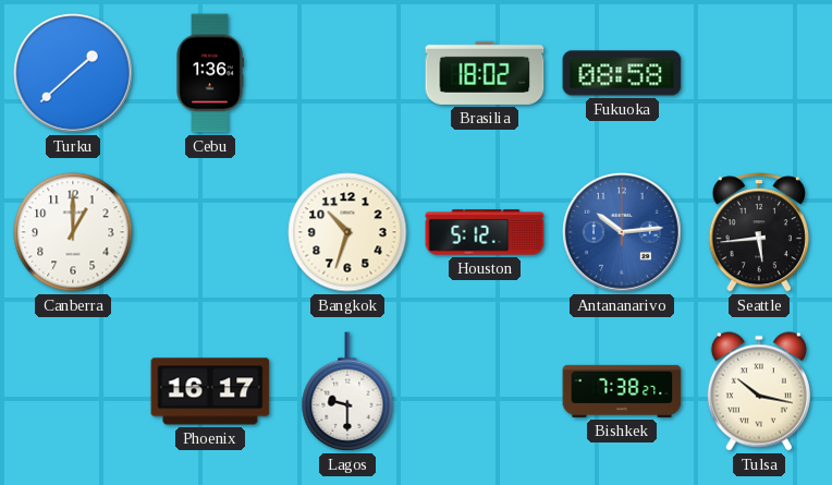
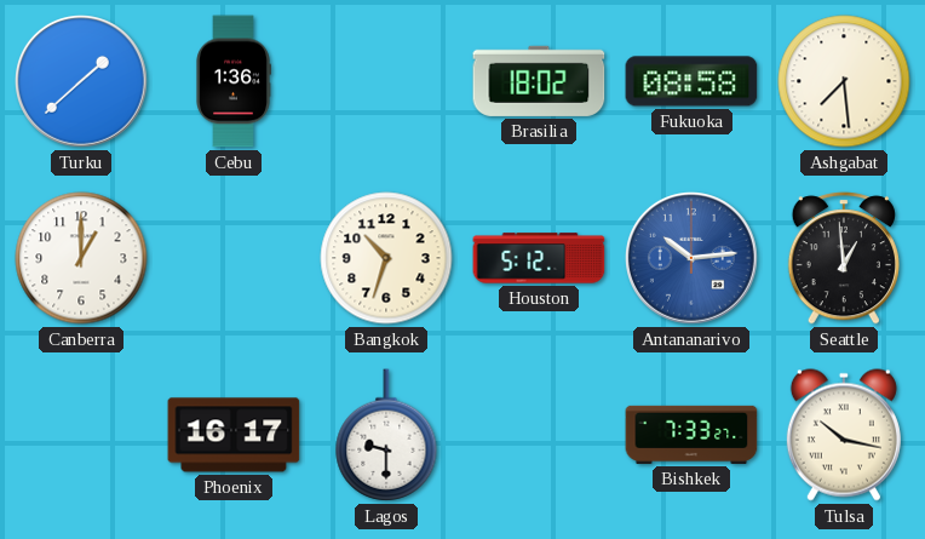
Ashgabat: none -> 7:29 (844, 81)
Seattle: 5:44 -> 12:59 (844, 258)
Bishkek: 7:38 -> 7:33 (691, 435)
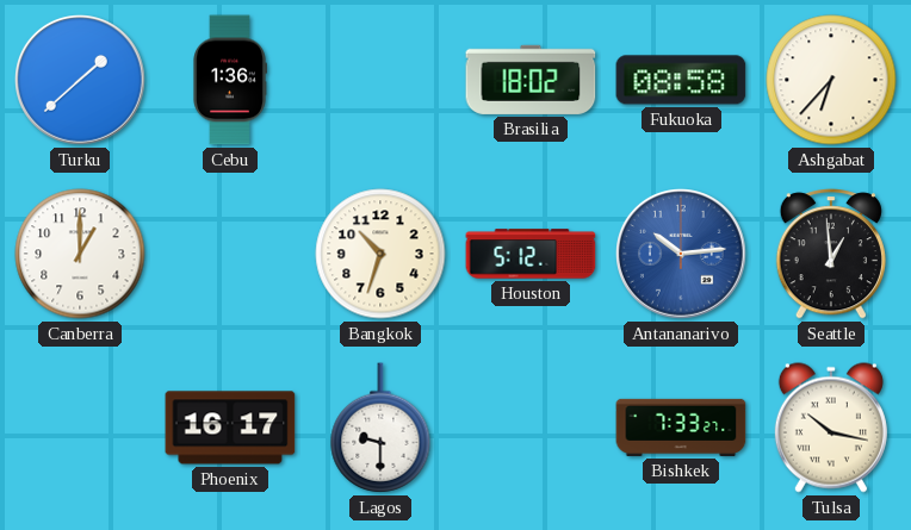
Ashgabat: 7:29 -> 6:37 (831, 80)
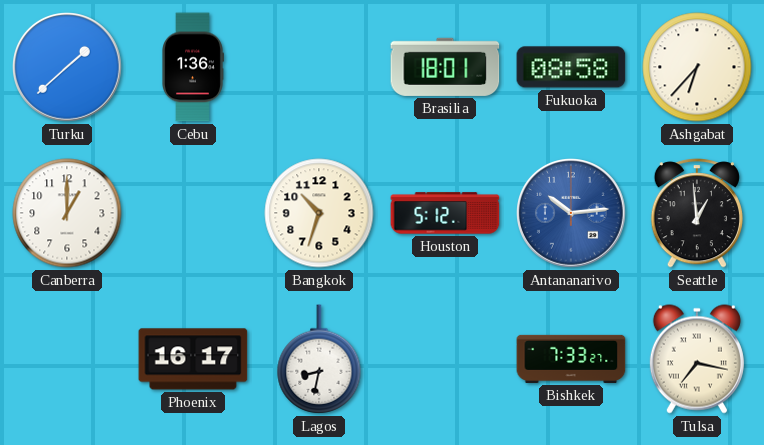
Brasilia: 18:02 -> 18:01 (445, 67)
Lagos: 9:30 -> 8:32 (319, 359)
Tulsa: 10:17 -> 7:17 (697, 359)
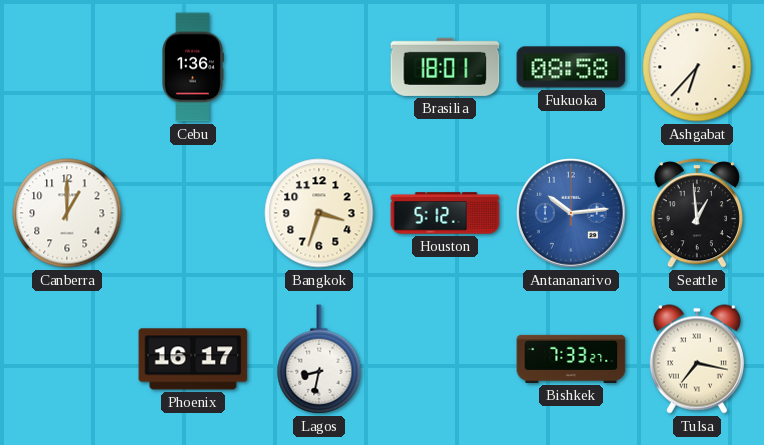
Turku: 1:38 -> none (68, 68)
Bangkok: 10:33 -> 3:33 (319, 213)
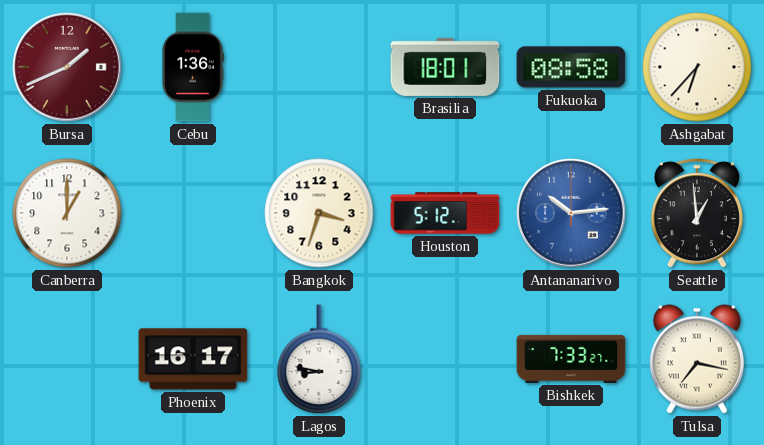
Bursa: none -> 1:41 (68, 68)
Lagos: 8:32 -> 8:47 (319, 359)
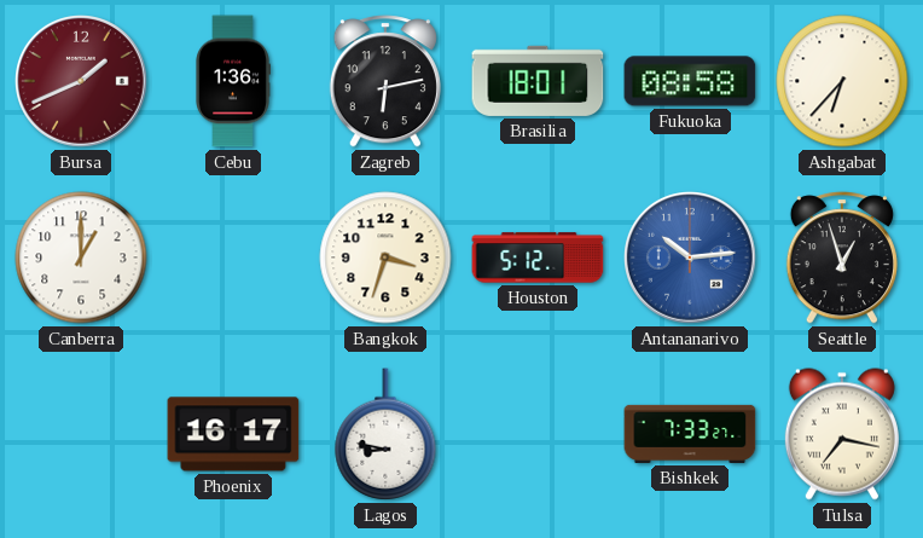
Zagreb: none -> 6:13 (385, 81)
Seattle: 12:59 -> 12:57 (842, 258)
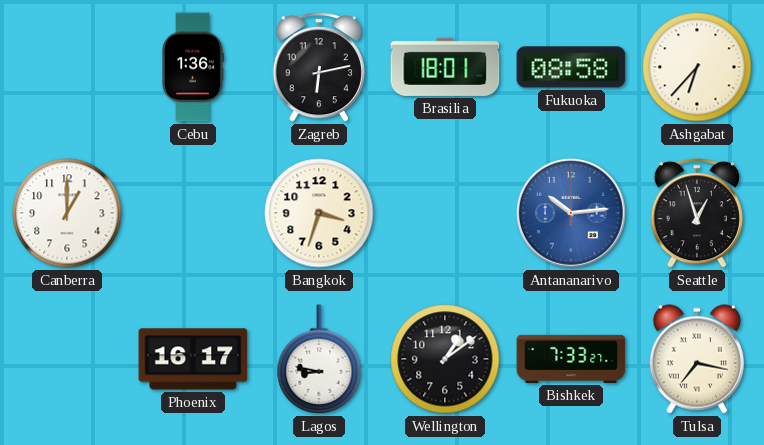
Bursa: 1:41 -> none (82, 82)
Houston: 5:12 -> none (538, 258)
Wellington: none -> 1:09 (445, 359)
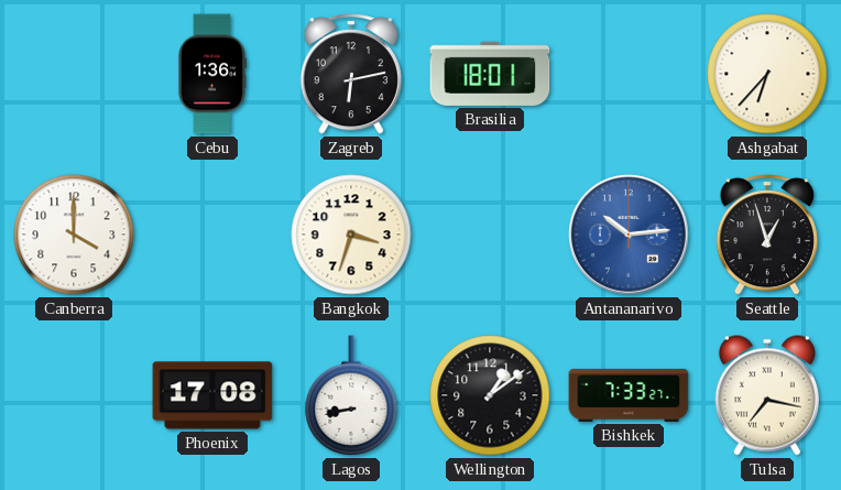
Fukuoka: 08:58 -> none (571, 67)
Canberra: 1:00 -> 4:00 (74, 235)
Phoenix: 16:17 -> 17:08 (212, 395)
Lagos: 8:47 -> 8:43 (351, 395)
